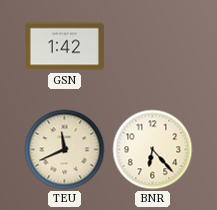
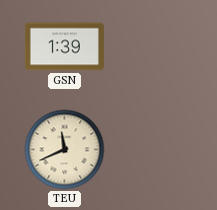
GSN: 1:42 -> 1:39 (64, 47)
BNR: 6:23 -> none (153, 150)
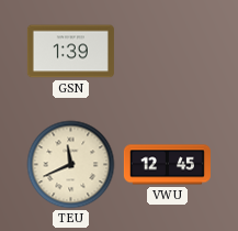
VWU: none -> 12:45 (167, 165)
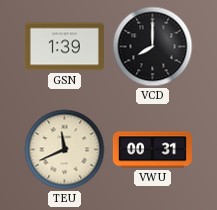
VCD: none -> 8:00 (153, 47)
VWU: 12:45 -> 00:31 (152, 150)
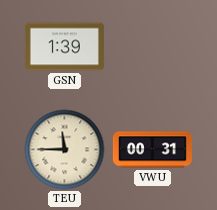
VCD: 8:00 -> none (153, 47)
TEU: 11:41 -> 11:45 (65, 150)
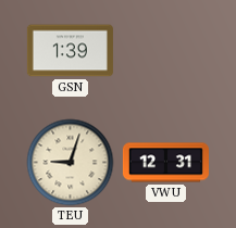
TEU: 11:45 -> 9:03 (71, 163)
VWU: 00:31 -> 12:31 (165, 163)
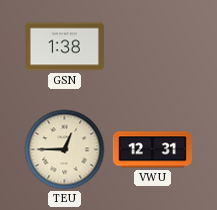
GSN: 1:39 -> 1:38 (64, 47)
TEU: 9:03 -> 12:45 (65, 150)
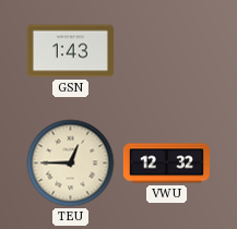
GSN: 1:38 -> 1:43 (70, 51)
VWU: 12:31 -> 12:32 (166, 164)
